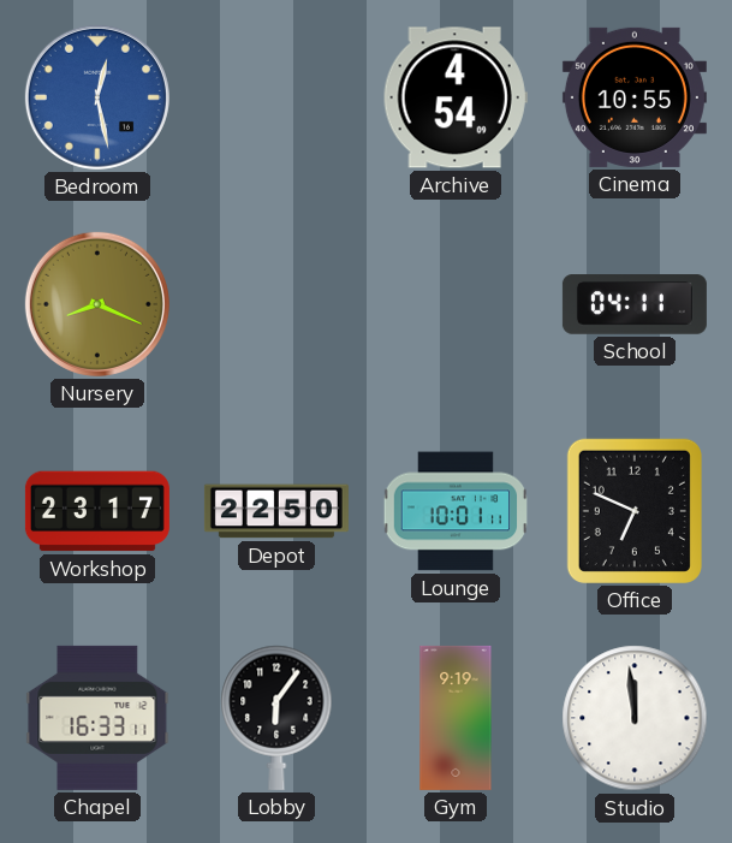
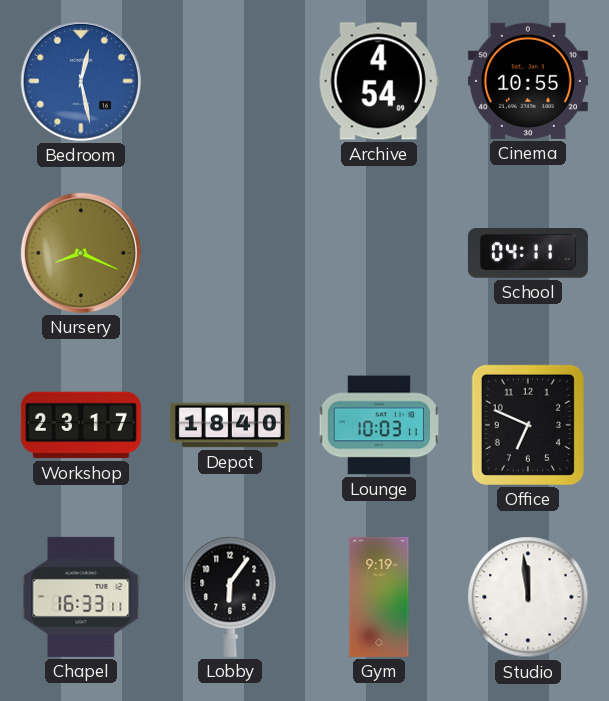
Depot: 22:50 -> 18:40 (230, 425)
Lounge: 10:01 -> 10:03 (378, 425)
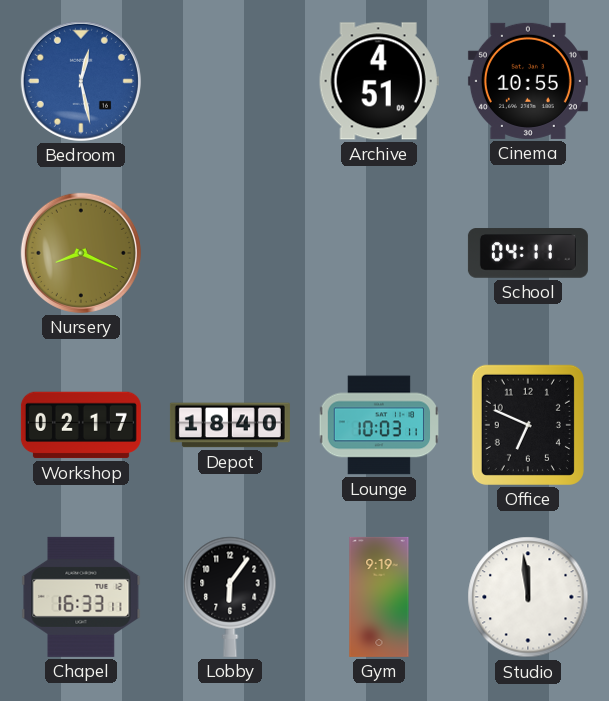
Archive: 4:54 -> 4:51 (379, 81)
Workshop: 23:17 -> 02:17 (81, 425)
